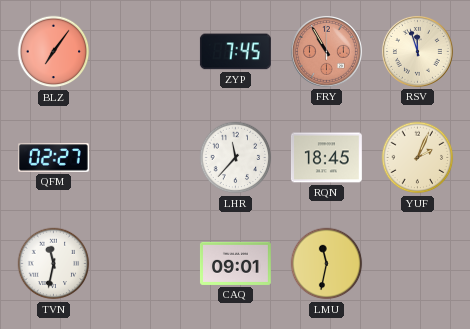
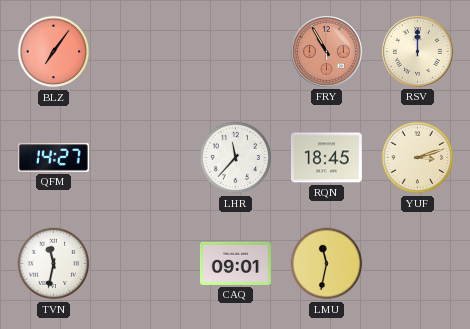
ZYP: 7:45 -> none (235, 52)
RSV: 11:57 -> 12:00 (417, 51)
QFM: 02:27 -> 14:27 (53, 158)
YUF: 2:04 -> 3:12 (418, 158)
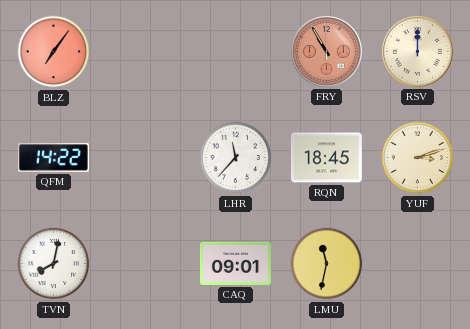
QFM: 14:27 -> 14:22 (53, 158)
TVN: 11:32 -> 8:02 (54, 264)
